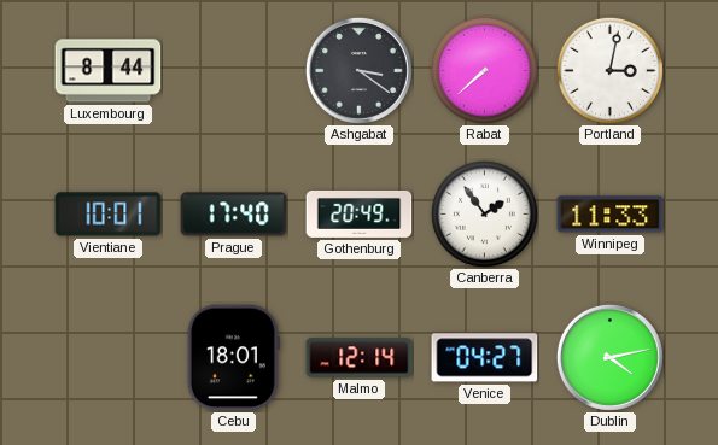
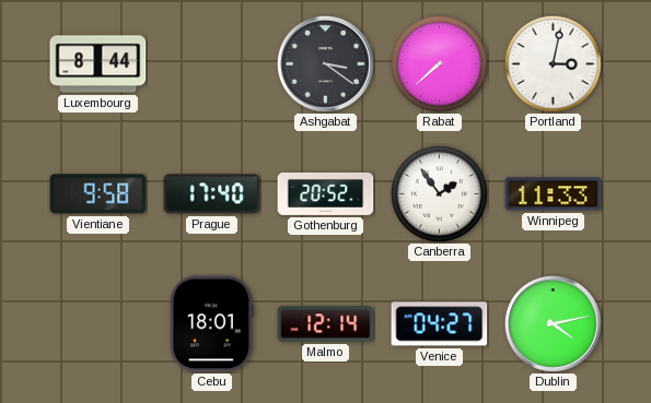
Vientiane: 10:01 -> 9:58 (98, 194)
Gothenburg: 20:49 -> 20:52 (326, 193)
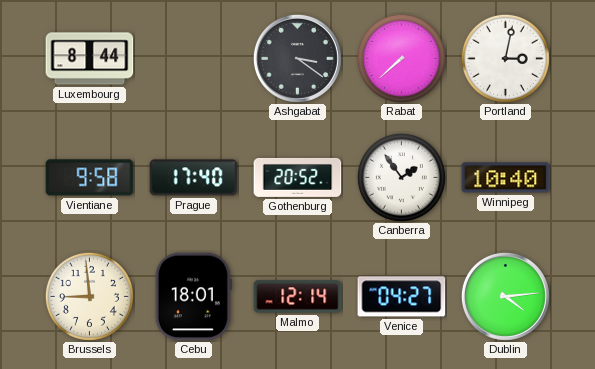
Winnipeg: 11:33 -> 10:40 (506, 178)
Brussels: none -> 8:59 (89, 296)
Dublin: 4:13 -> 4:14 (505, 296)
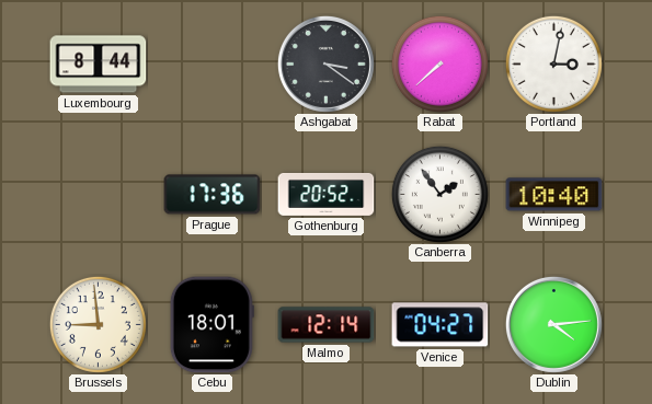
Vientiane: 9:58 -> none (90, 178)
Prague: 17:40 -> 17:36 (213, 195)
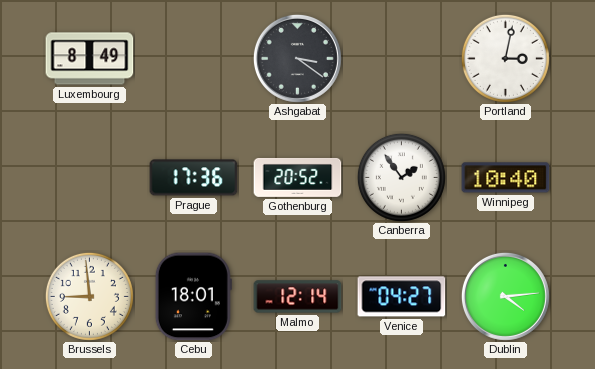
Luxembourg: 8:44 -> 8:49 (90, 59)
Rabat: 7:38 -> none (439, 64)
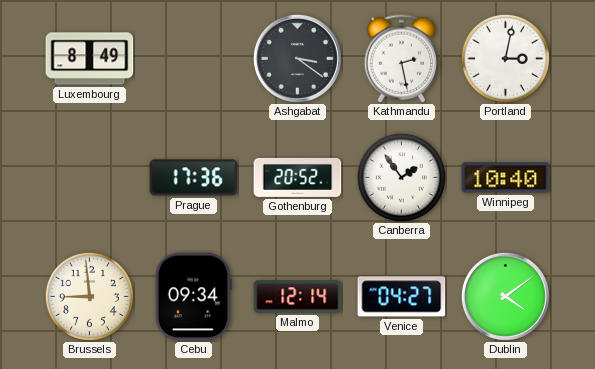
Kathmandu: none -> 2:28 (402, 59)
Cebu: 18:01 -> 09:34 (193, 297)
Dublin: 4:14 -> 4:09 (505, 296)
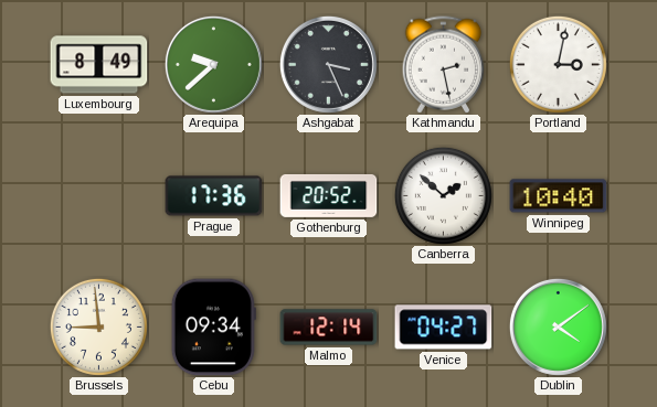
Arequipa: none -> 9:38 (213, 64)
Ashgabat: 3:21 -> 3:26 (328, 64)
Canberra: 1:54 -> 1:52 (443, 195)
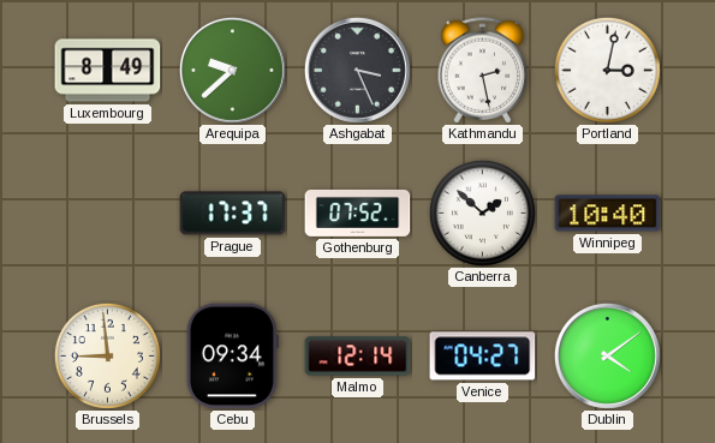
Prague: 17:36 -> 17:37 (233, 214)
Gothenburg: 20:52 -> 07:52 (358, 212)
